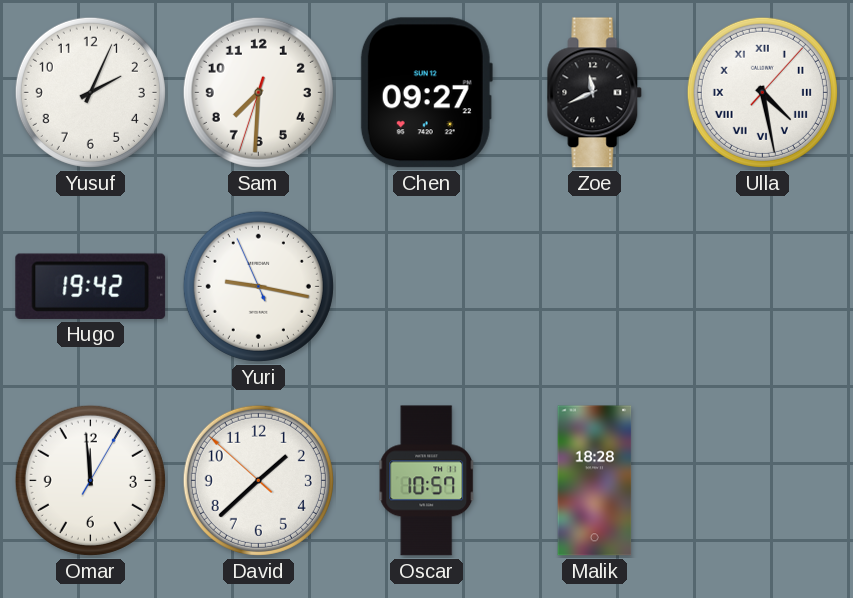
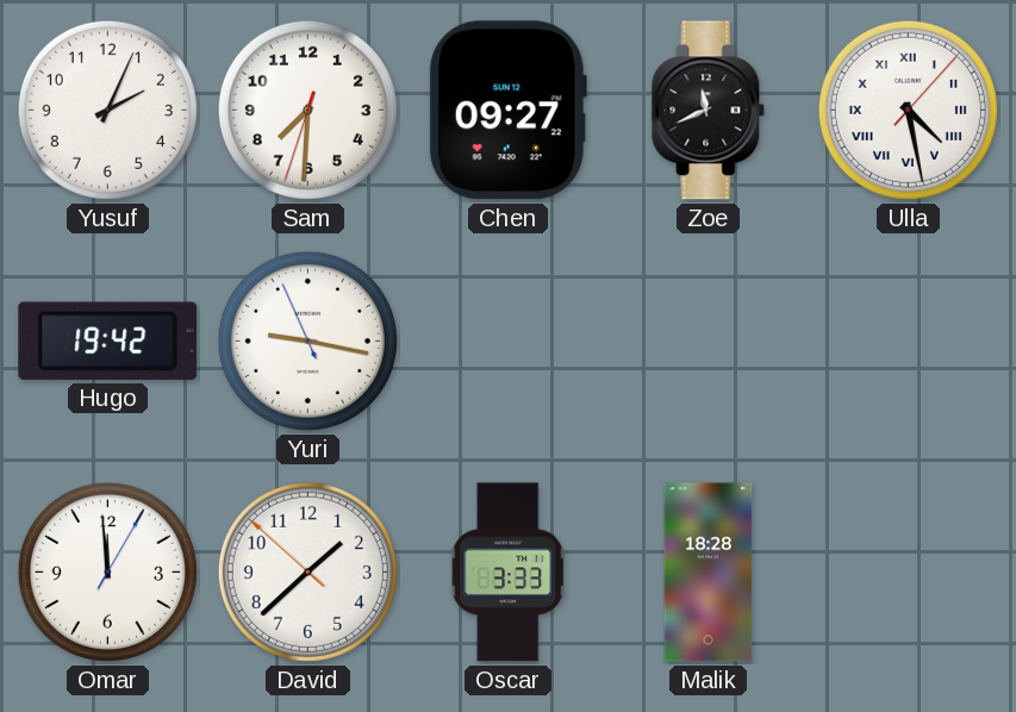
Oscar: 10:57 -> 3:33 (509, 573)
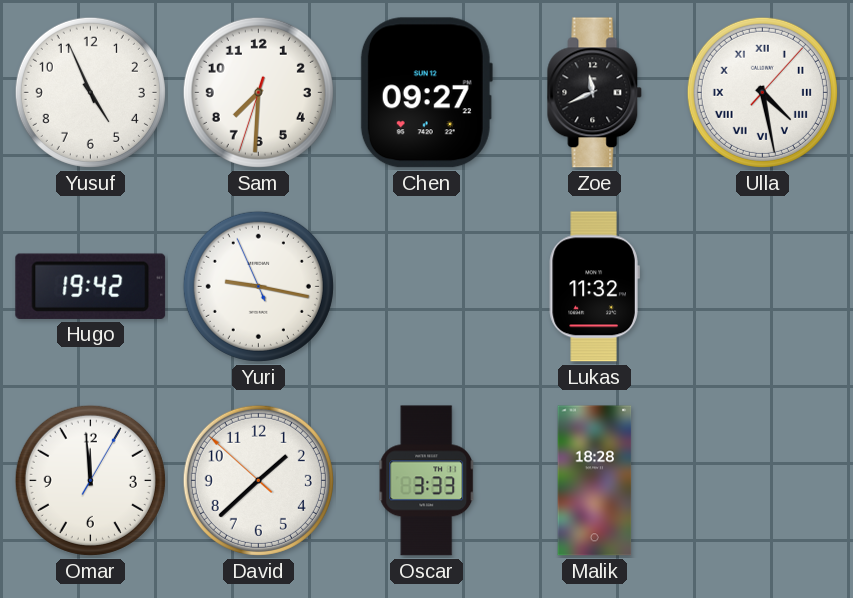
Yusuf: 2:04 -> 4:56 (90, 92)
Lukas: none -> 11:32 (594, 287)
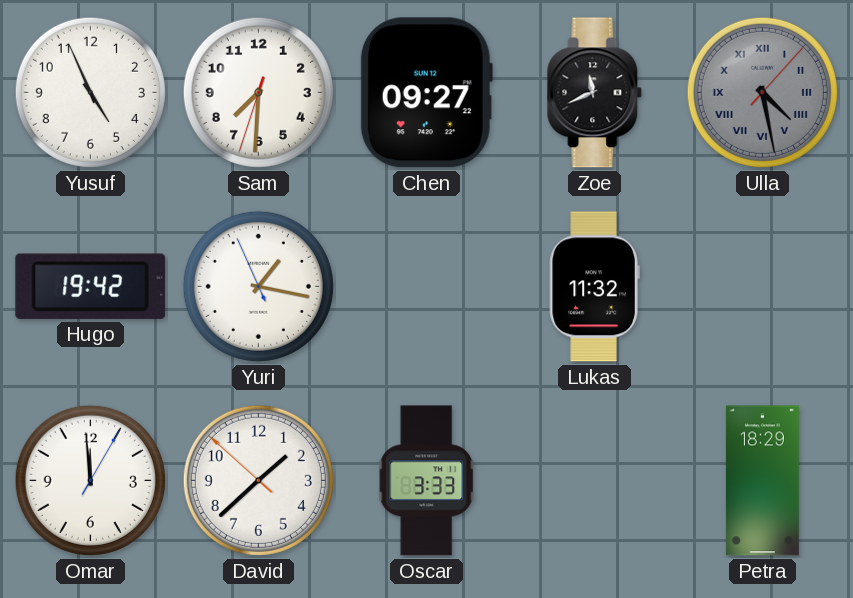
Ulla dial: white -> grey (762, 92)
Yuri: 9:16 -> 1:16 (258, 286)
Malik: 18:28 -> none (595, 481)
Petra: none -> 18:29 (762, 481)
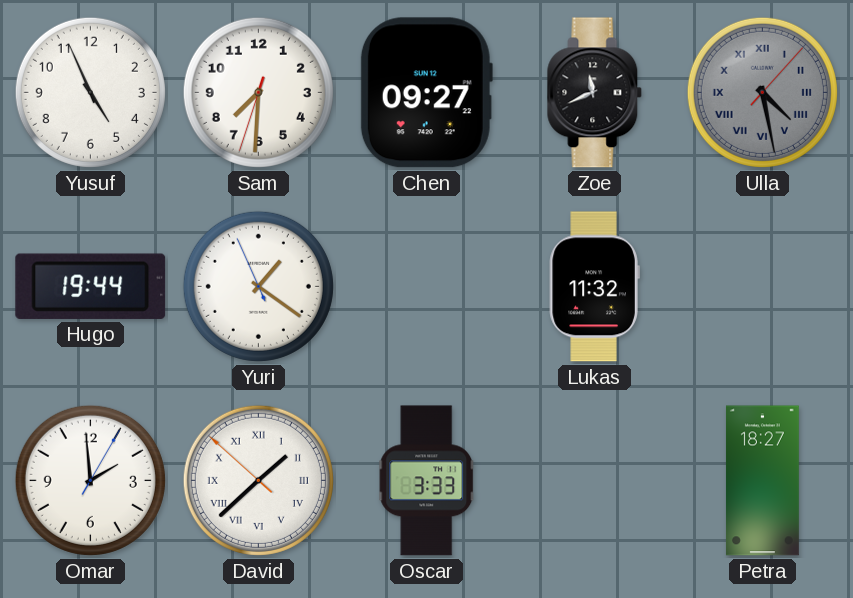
Hugo: 19:42 -> 19:44 (91, 286)
Yuri: 1:16 -> 1:20 (258, 286)
Omar: 11:59 -> 1:59 (90, 480)
David numerals: Arabic -> Roman (258, 480)
Petra: 18:29 -> 18:27 (762, 481)
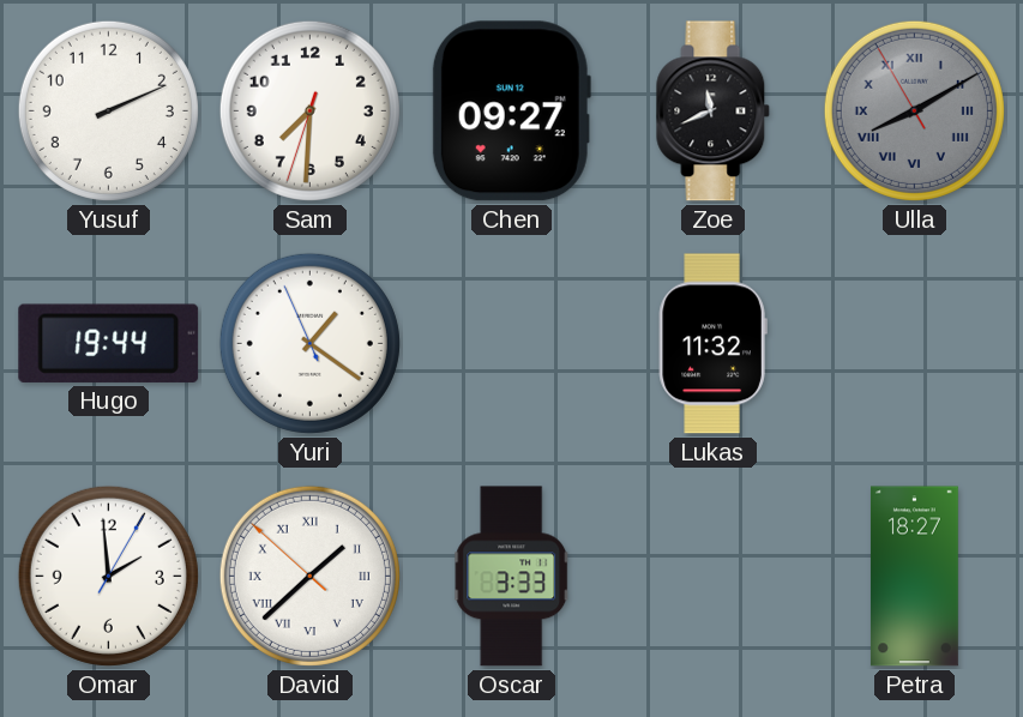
Yusuf: 4:56 -> 2:11 (108, 110)
Ulla: 4:28 -> 8:09 (914, 110)
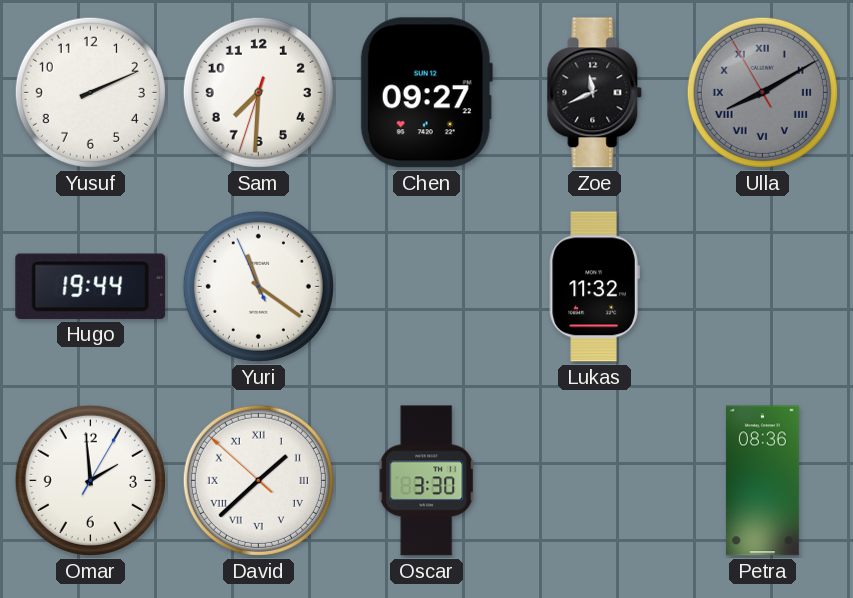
Yuri: 1:20 -> 11:20 (258, 286)
Oscar: 3:33 -> 3:30 (427, 481)
Petra: 18:27 -> 08:36 (762, 481)
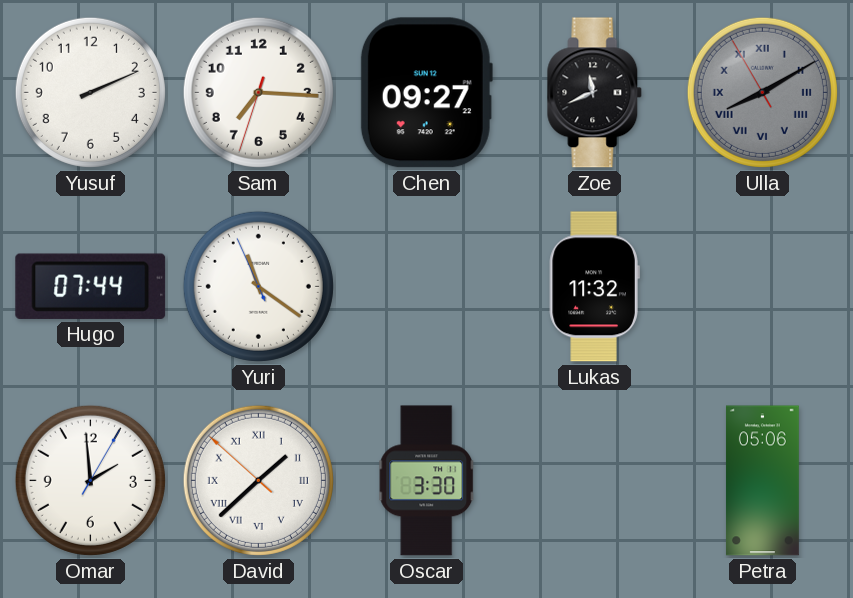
Sam: 7:30 -> 7:15 (258, 92)
Hugo: 19:44 -> 07:44 (91, 286)
Petra: 08:36 -> 05:06 (762, 481)
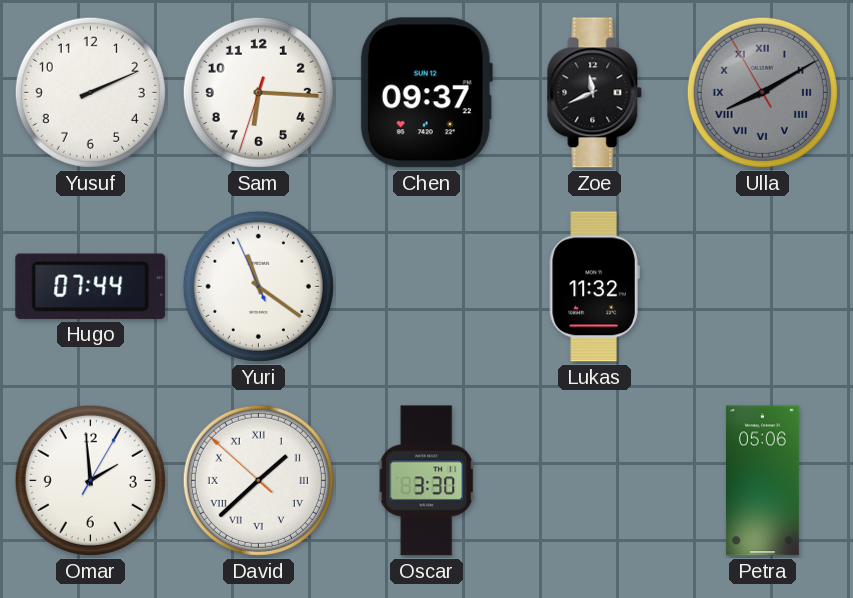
Sam: 7:15 -> 6:15 (258, 92)
Chen: 09:27 -> 09:37 (426, 93)
